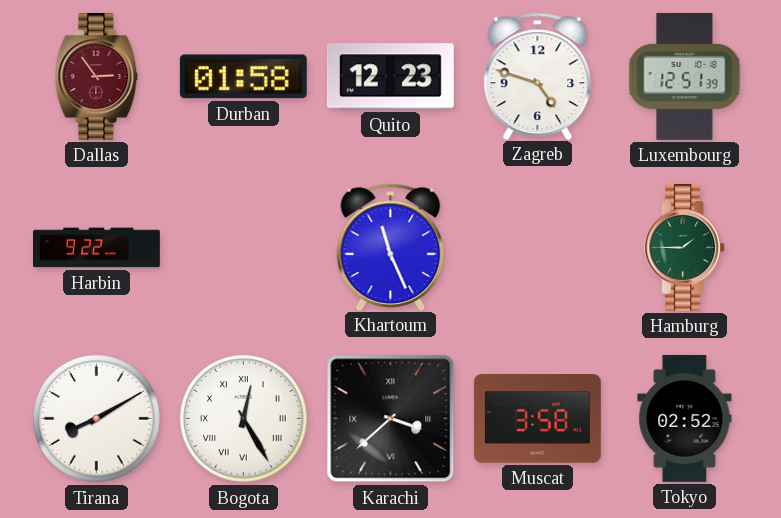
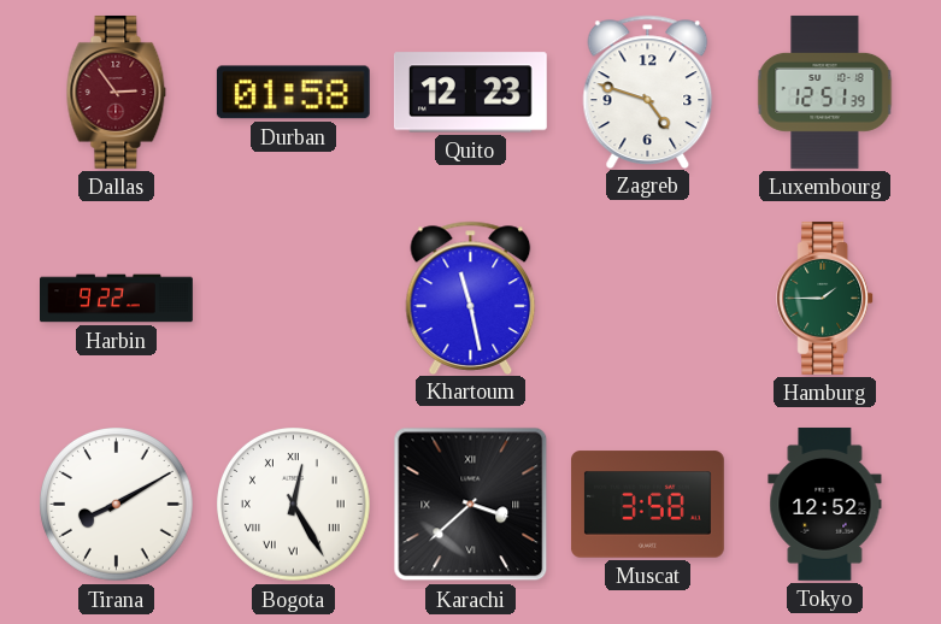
Khartoum: 11:26 -> 11:28 (471, 298)
Tokyo: 02:52 -> 12:52 (825, 504)
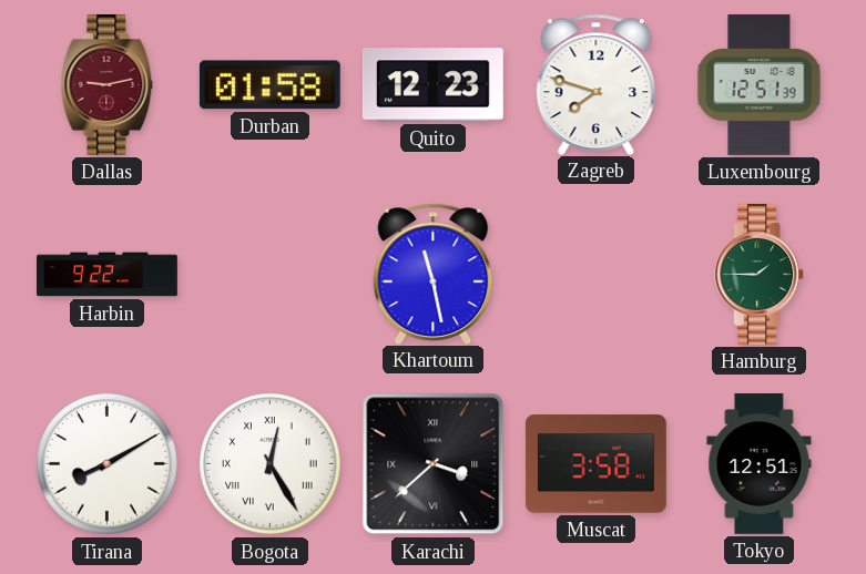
Dallas: 2:54 -> 9:13 (108, 84)
Zagreb: 4:48 -> 7:48 (597, 84)
Tokyo: 12:52 -> 12:51 (760, 463)
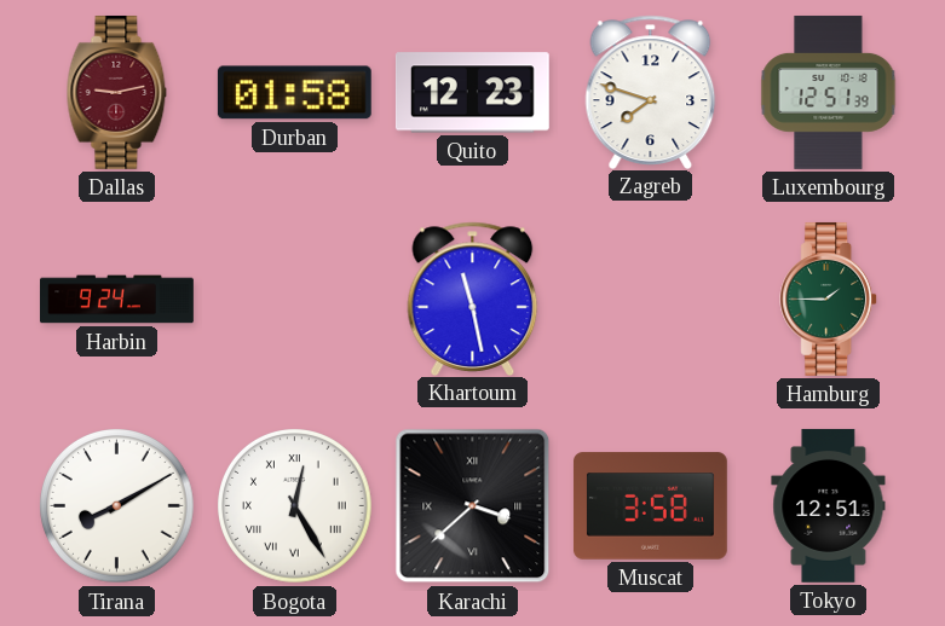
Harbin: 9:22 -> 9:24 (117, 300)
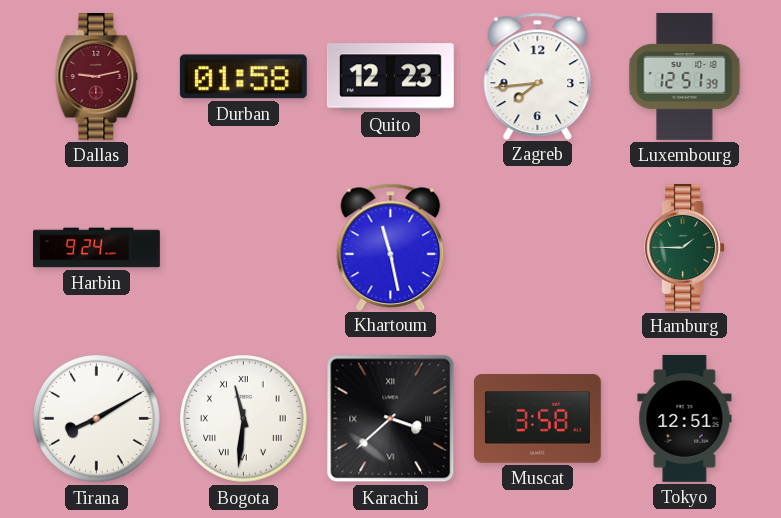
Zagreb: 7:48 -> 7:44 (538, 76)
Bogota: 12:25 -> 11:31 (244, 419)
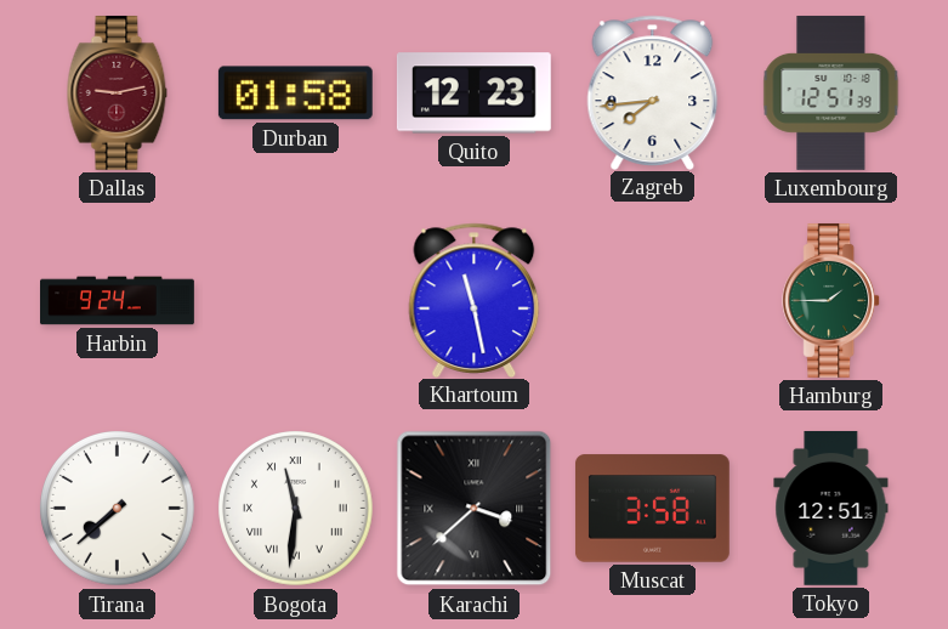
Tirana: 8:10 -> 7:38 (118, 509)
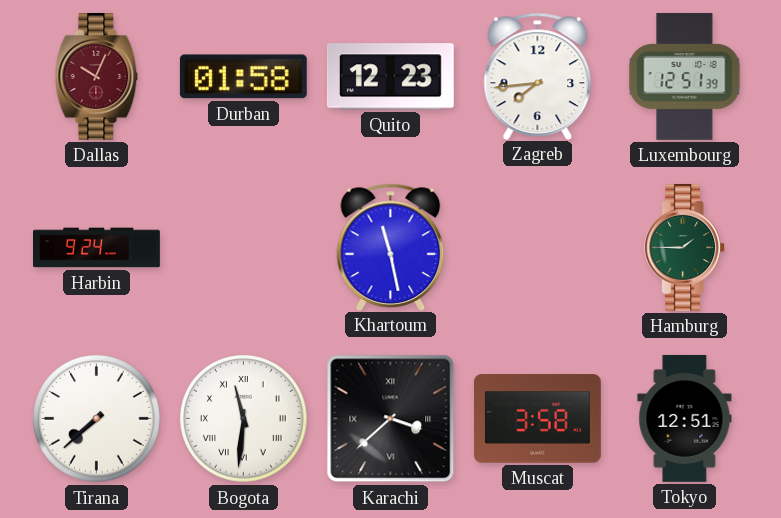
Dallas: 9:13 -> 10:04 (97, 76)
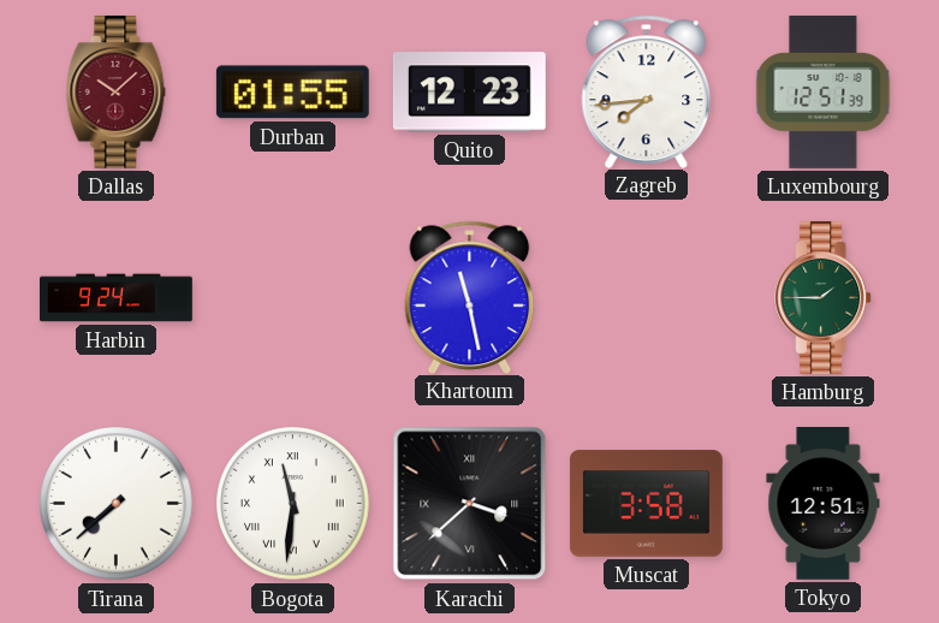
Dallas: 10:04 -> 10:08 (117, 91)
Durban: 01:58 -> 01:55 (292, 93)
